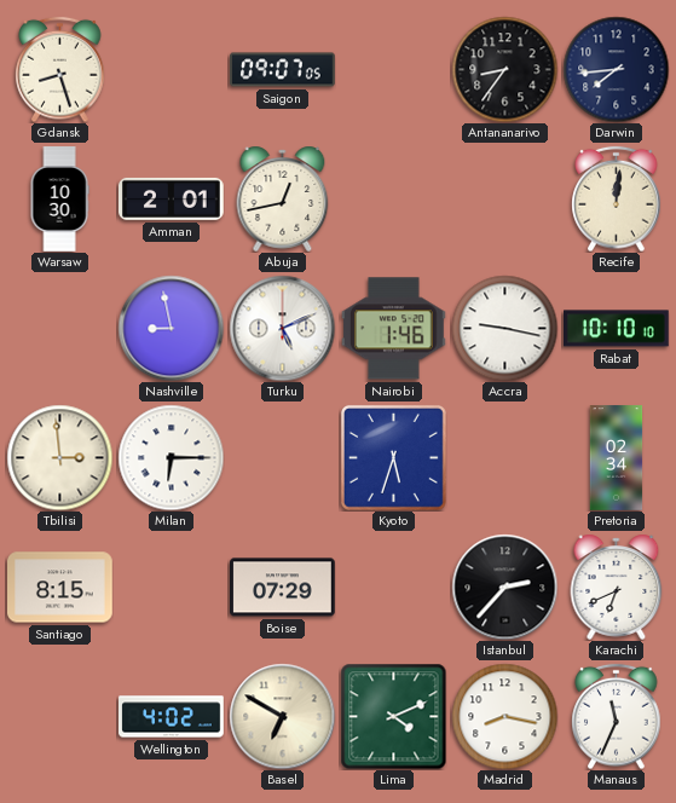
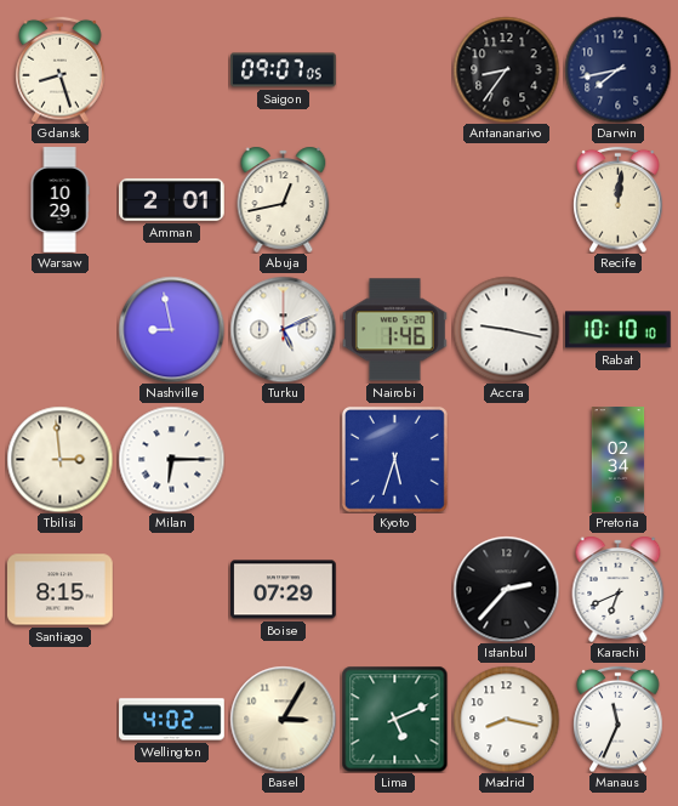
Darwin: 7:44 -> 7:43 (617, 69)
Warsaw: 10:30 -> 10:29 (59, 200)
Basel: 6:50 -> 3:05 (283, 719)
Lima: 4:11 -> 5:11 (394, 719)
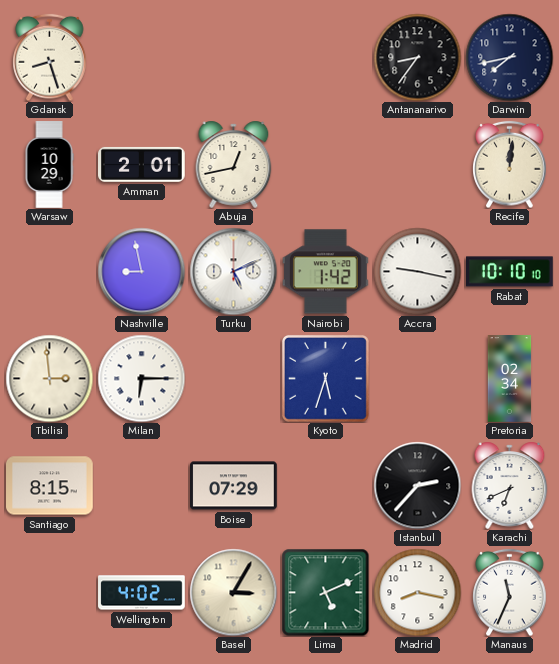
Saigon: 09:07 -> none (284, 70)
Nairobi: 1:46 -> 1:42 (326, 272)
